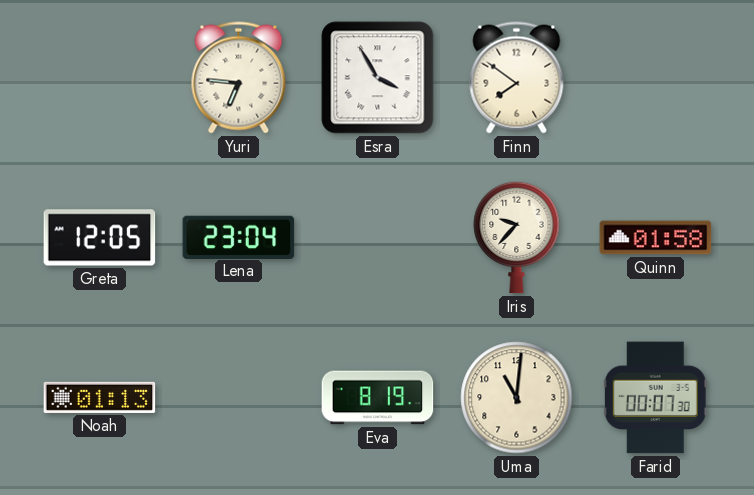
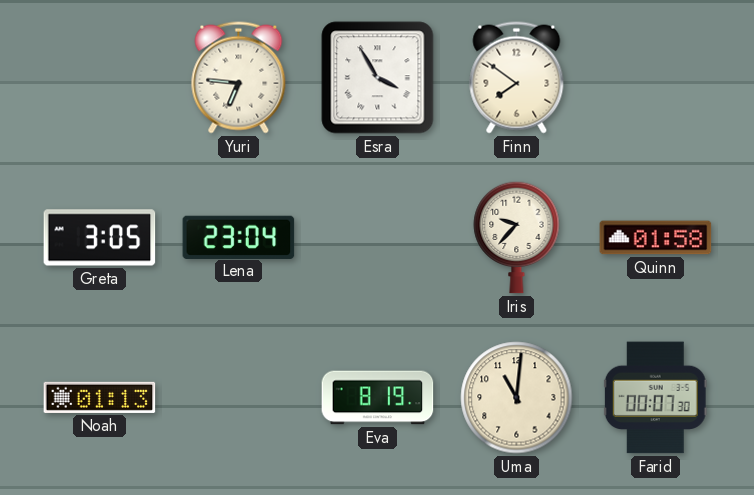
Greta: 12:05 -> 3:05 (100, 238)
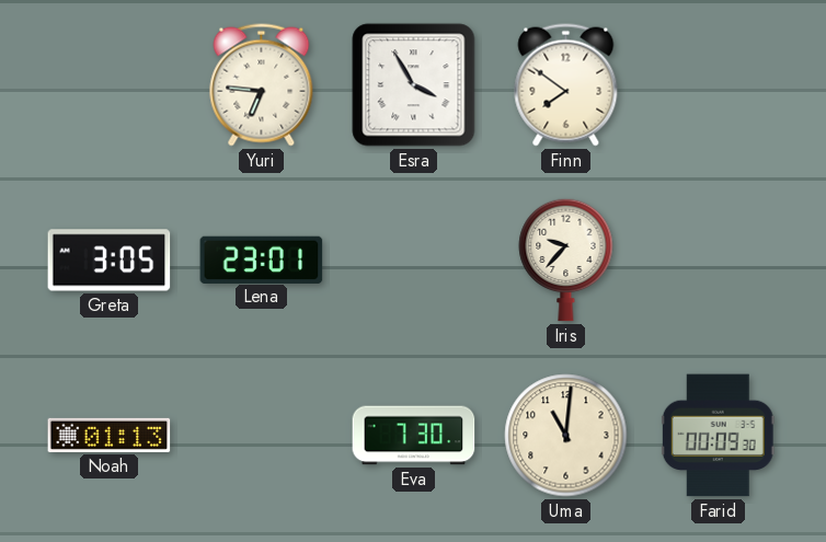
Lena: 23:04 -> 23:01 (262, 260)
Quinn: 01:58 -> none (656, 238)
Eva: 8:19 -> 7:30 (414, 436)
Farid: 00:07 -> 00:09 (718, 436)
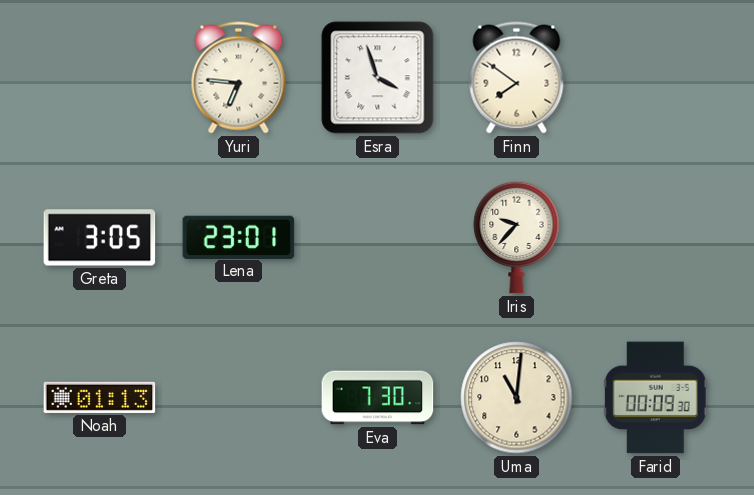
Esra: 3:55 -> 3:57 (378, 78)
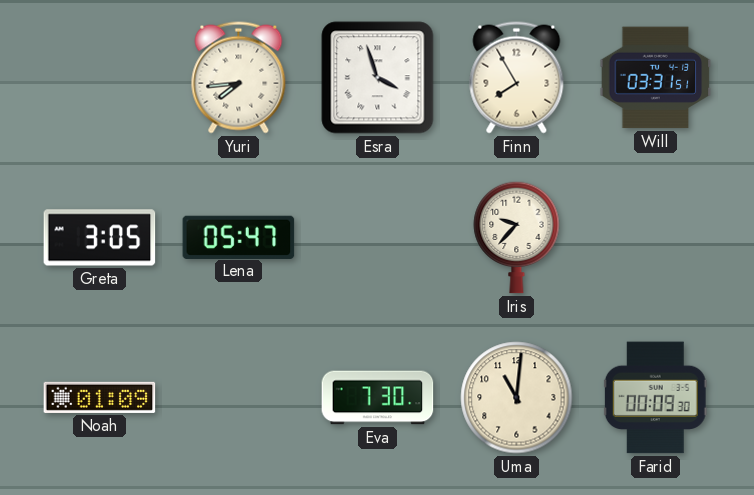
Yuri: 6:46 -> 7:44 (239, 78)
Finn: 7:51 -> 7:55 (517, 78)
Will: none -> 03:31 (656, 78)
Lena: 23:01 -> 05:47 (239, 237)
Noah: 01:13 -> 01:09 (100, 397)
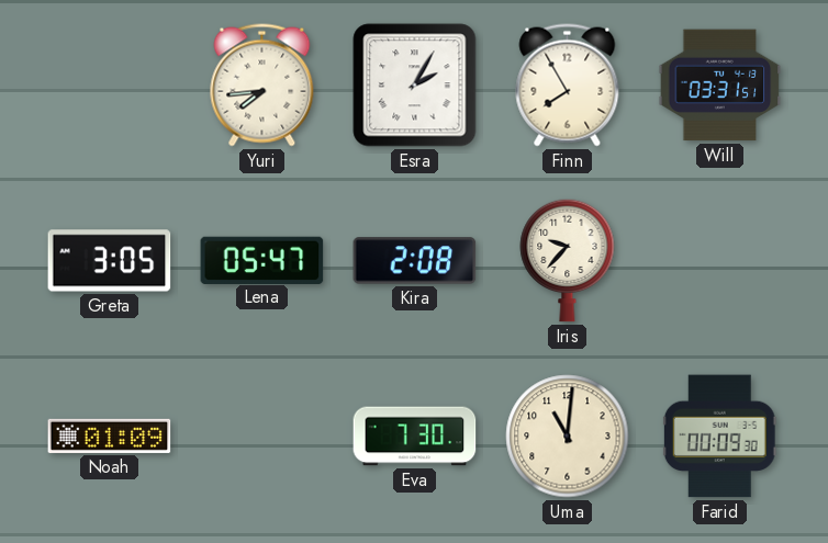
Esra: 3:57 -> 2:05 (415, 86)
Kira: none -> 2:08 (415, 261)
